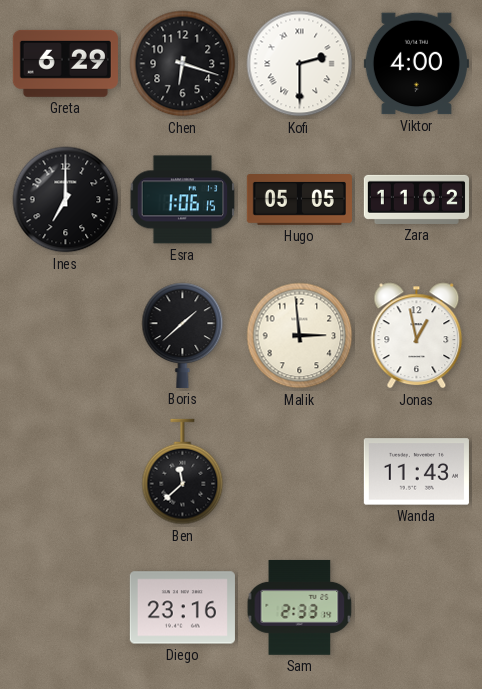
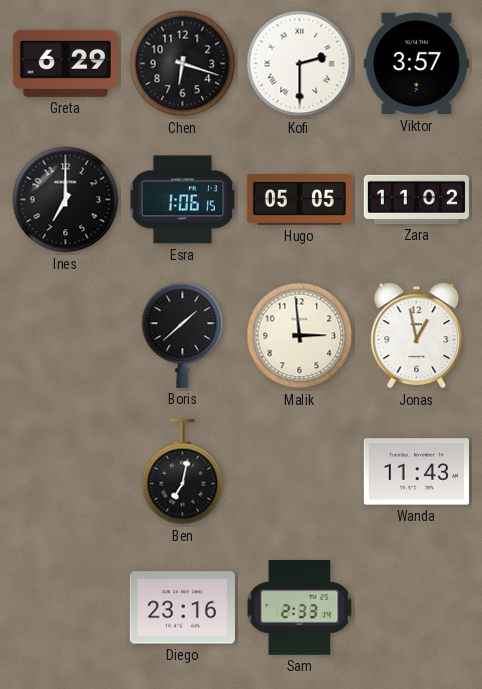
Viktor: 4:00 -> 3:57 (416, 64)
Ben: 11:38 -> 7:02 (183, 472)
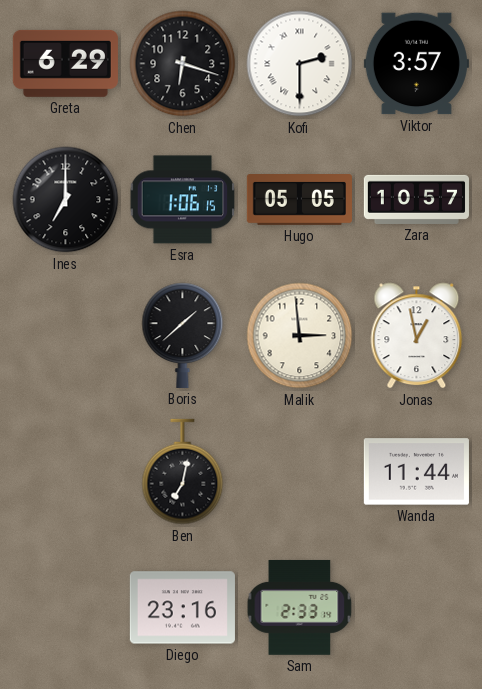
Zara: 11:02 -> 10:57 (416, 199)
Wanda: 11:43 -> 11:44 (416, 472)
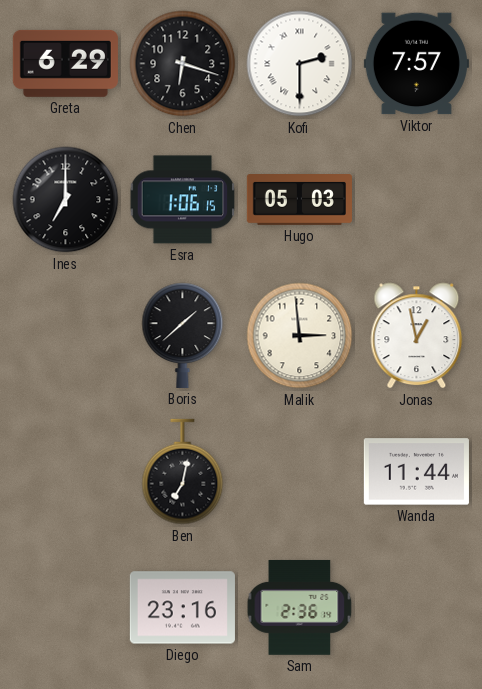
Viktor: 3:57 -> 7:57 (416, 64)
Hugo: 05:05 -> 05:03 (299, 200)
Zara: 10:57 -> none (416, 199)
Sam: 2:33 -> 2:36 (300, 607)
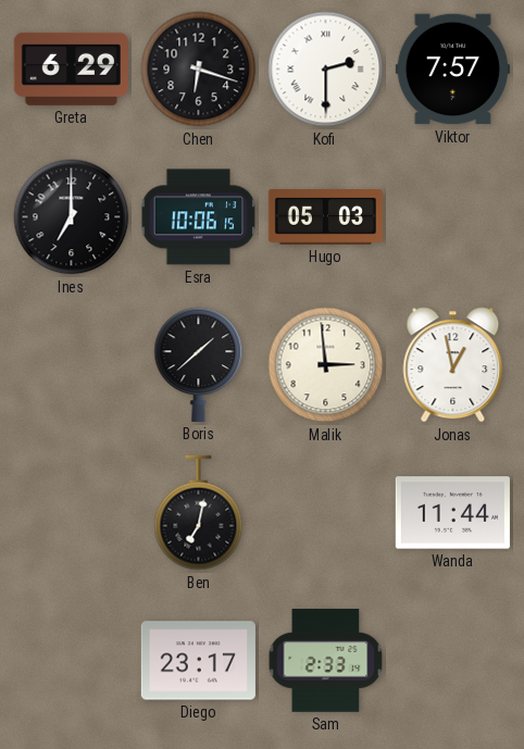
Esra: 1:06 -> 10:06 (199, 217)
Diego: 23:16 -> 23:17 (198, 661)
Sam: 2:36 -> 2:33 (326, 660)
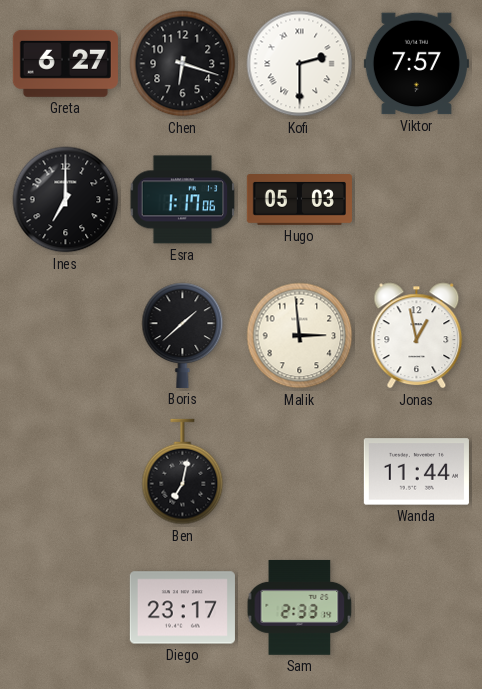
Greta: 6:29 -> 6:27 (65, 63)
Esra: 10:06 -> 1:17 (183, 200)
